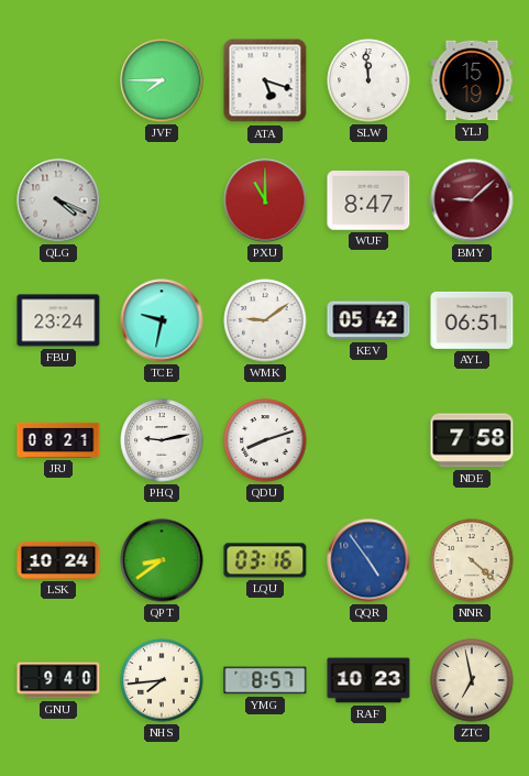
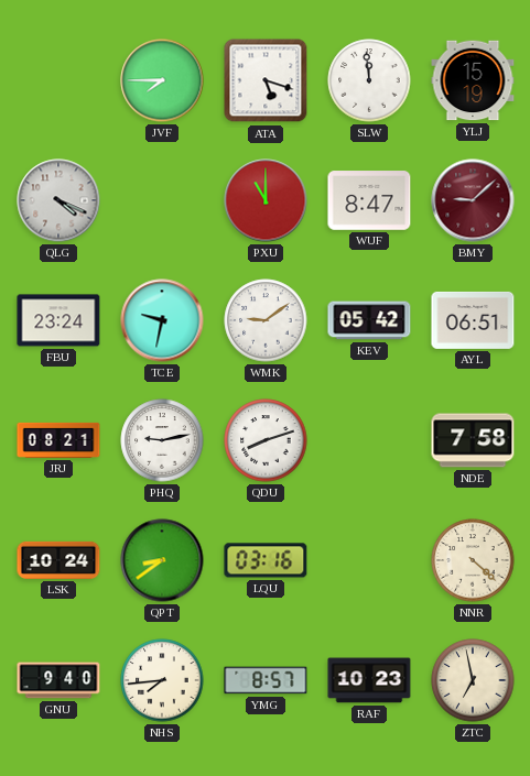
QQR: 4:54 -> none (368, 560)
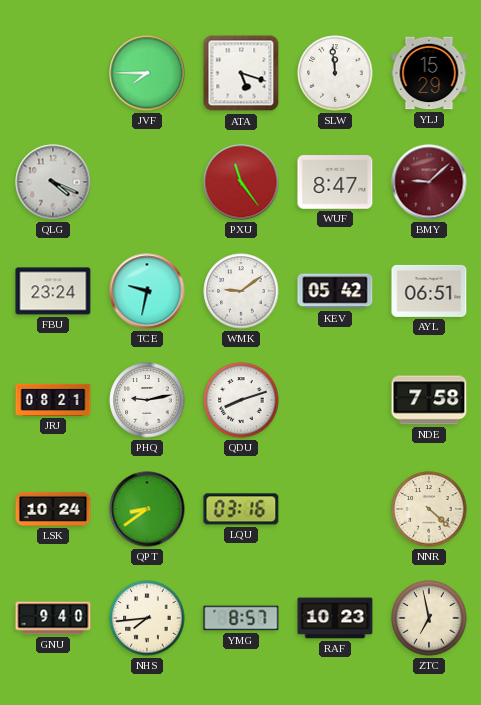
YLJ: 15:19 -> 15:29 (429, 73)
PXU: 11:00 -> 11:24 (241, 182)
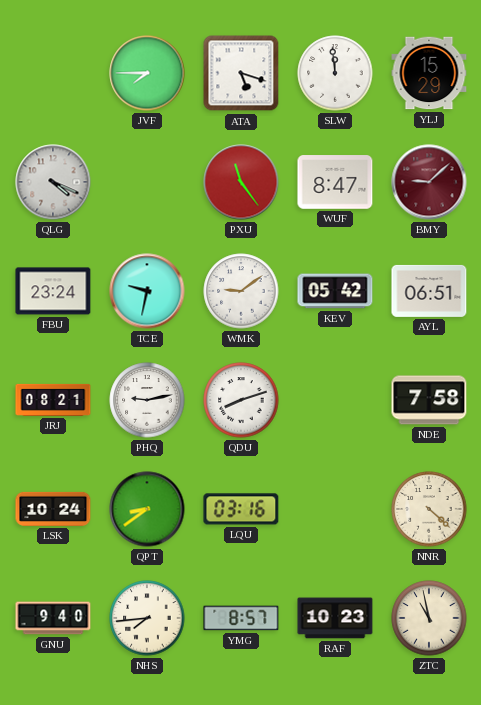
ZTC: 6:58 -> 10:58 (429, 618)
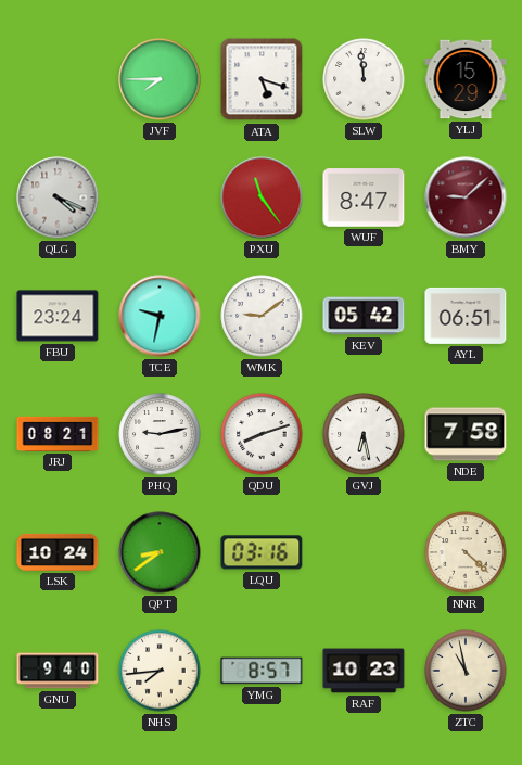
GVJ: none -> 6:28 (364, 434)
